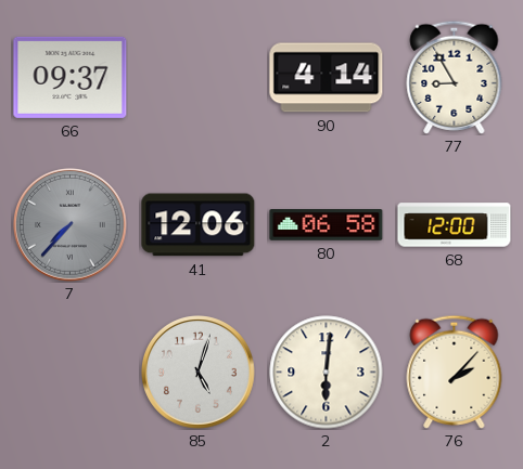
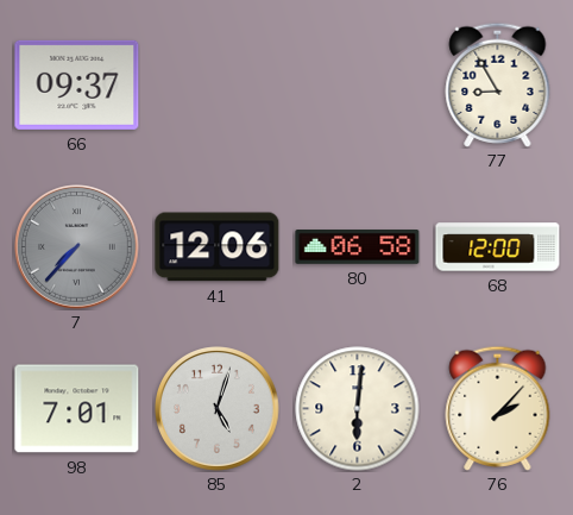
90: 4:14 -> none (327, 78)
98: none -> 7:01 (77, 409)
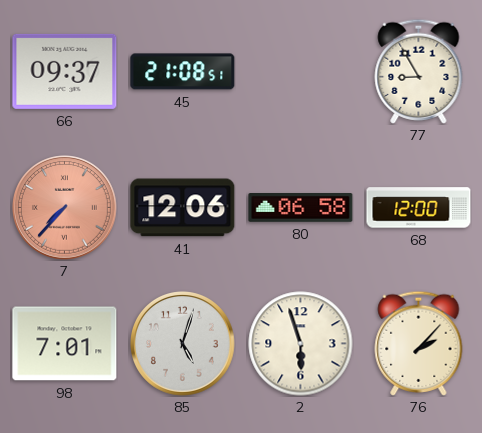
45: none -> 21:08 (183, 72)
7 dial: grey -> salmon (65, 208)
2: 6:01 -> 5:57 (301, 344)
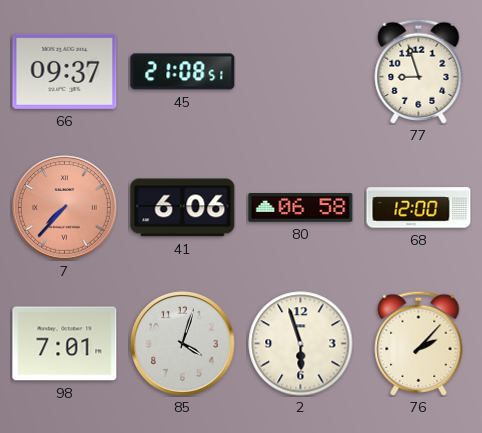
77: 8:55 -> 8:57 (419, 71)
41: 12:06 -> 6:06 (183, 208)
85: 5:03 -> 4:03 (183, 344)
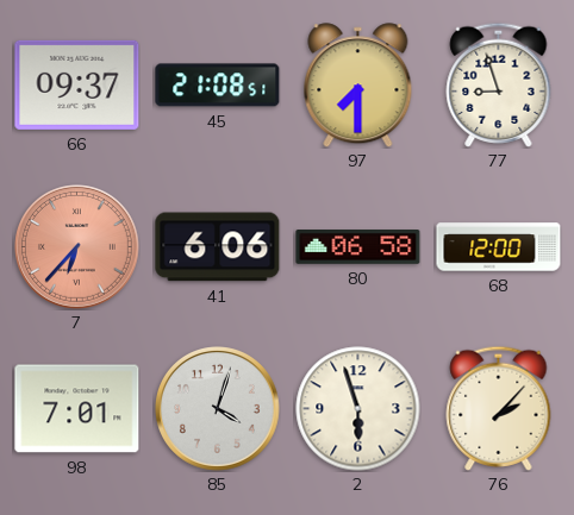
97: none -> 7:30 (358, 86)
7: 7:37 -> 6:37 (77, 247)
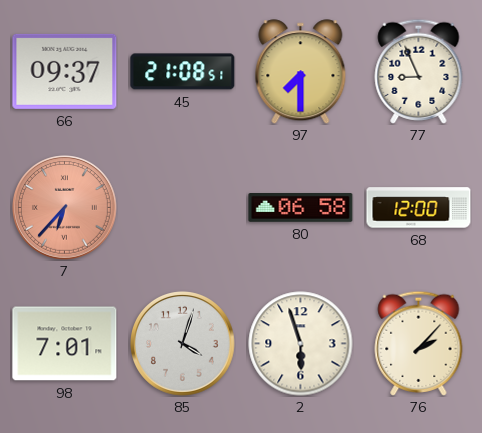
77: 8:57 -> 8:56 (419, 71)
41: 6:06 -> none (218, 247)
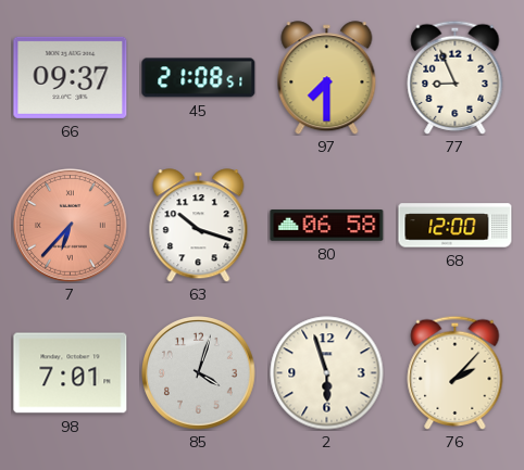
63: none -> 10:18 (199, 226)
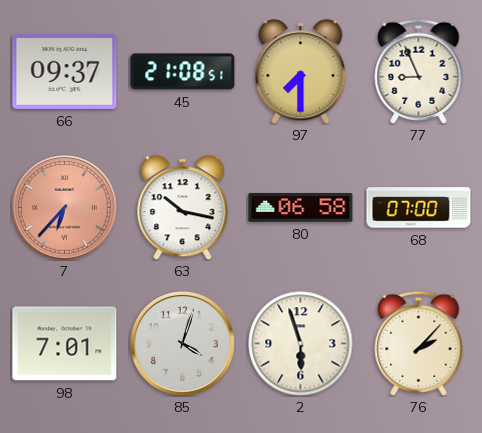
63: 10:18 -> 10:17 (183, 208)
68: 12:00 -> 07:00 (419, 208)
